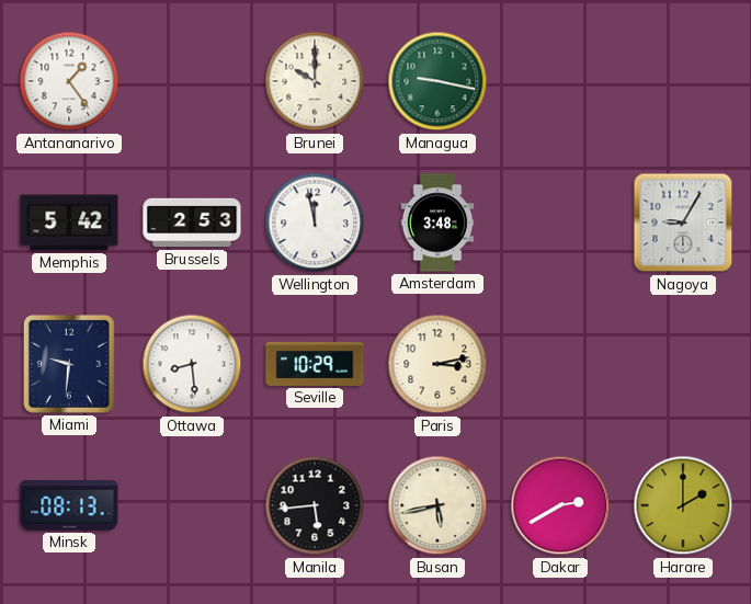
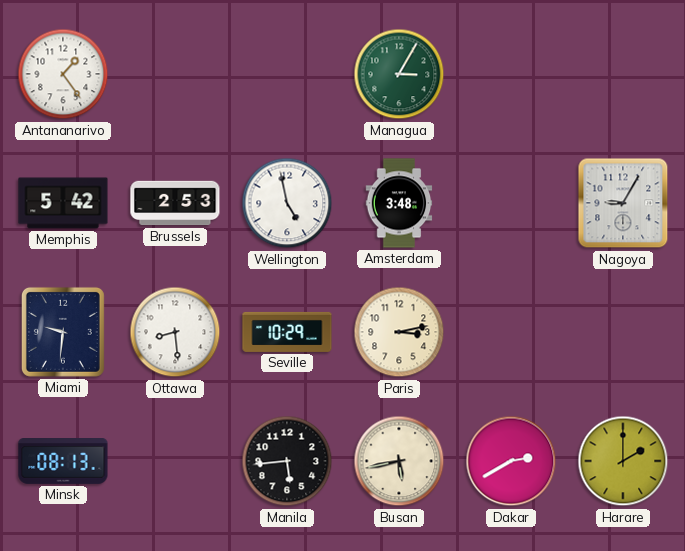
Brunei: 10:00 -> none (315, 81)
Managua: 9:17 -> 3:05 (399, 74)
Wellington: 11:58 -> 4:58 (287, 203)
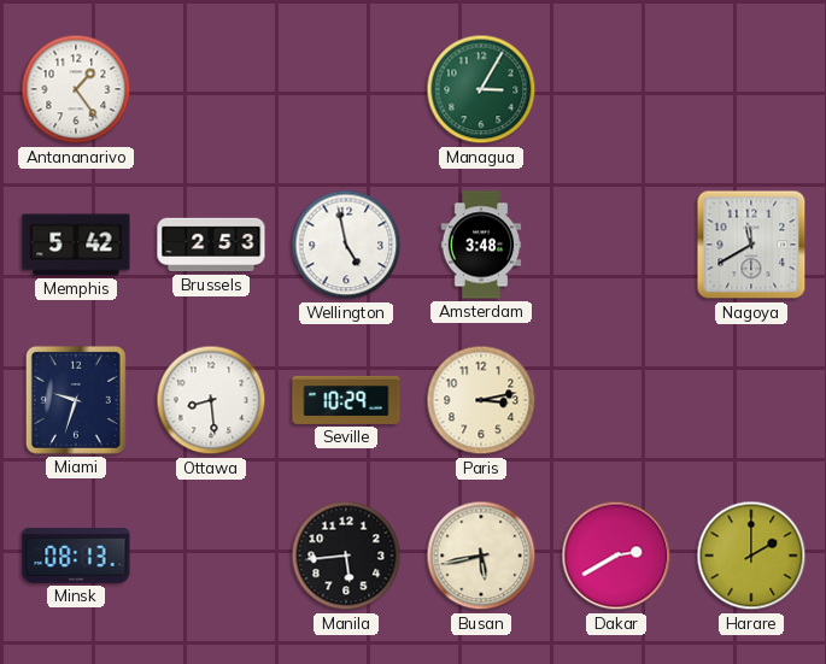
Nagoya: 9:05 -> 11:40 (751, 245)
Miami: 9:31 -> 9:33 (76, 400)
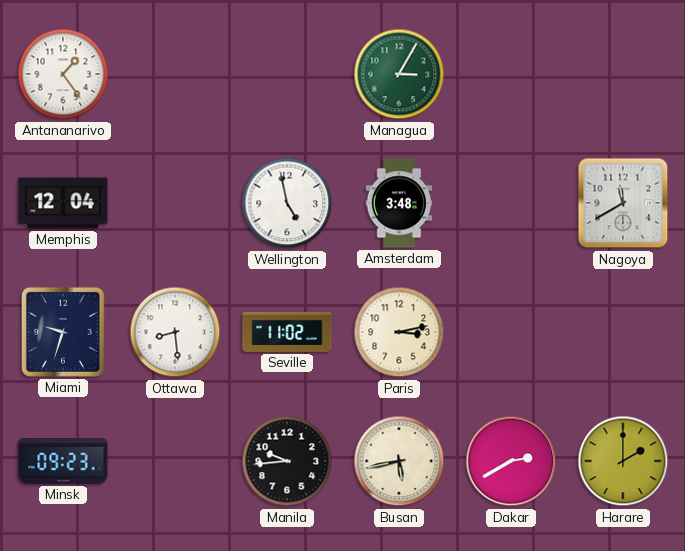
Memphis: 5:42 -> 12:04 (63, 203)
Brussels: 2:53 -> none (211, 245)
Seville: 10:29 -> 11:02 (287, 332)
Minsk: 08:13 -> 09:23 (63, 462)
Manila: 5:44 -> 9:44 (287, 461)
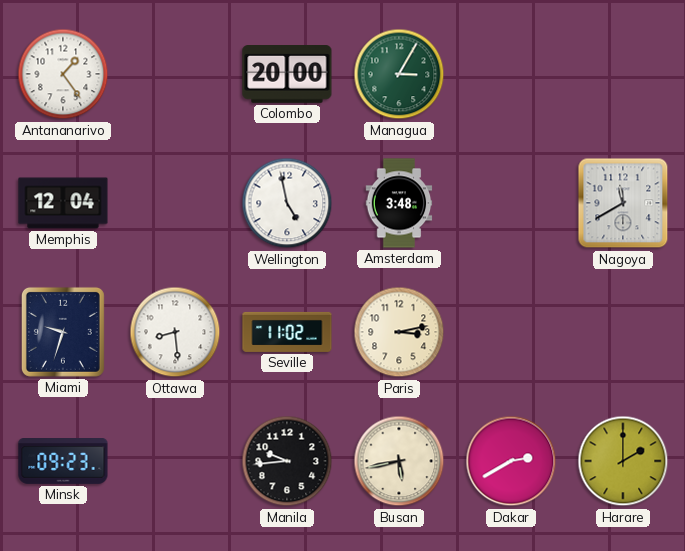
Colombo: none -> 20:00 (287, 75)
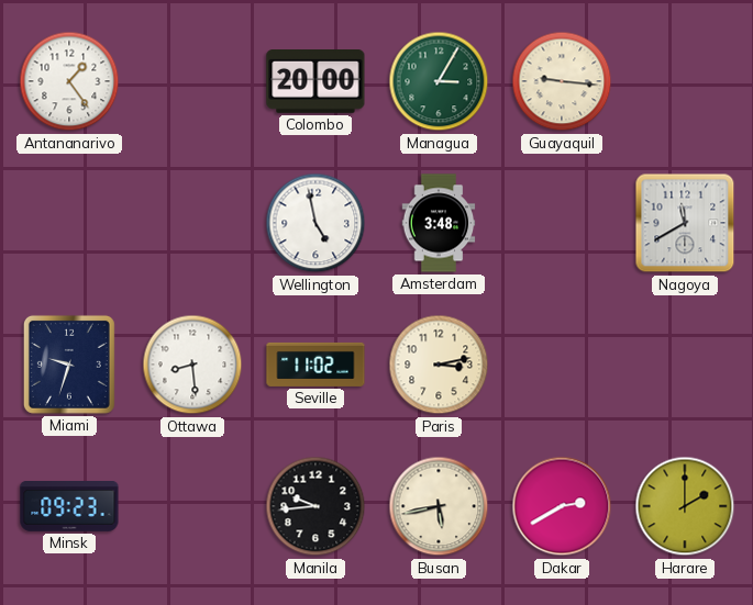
Guayaquil: none -> 9:16 (562, 81)
Memphis: 12:04 -> none (63, 203)
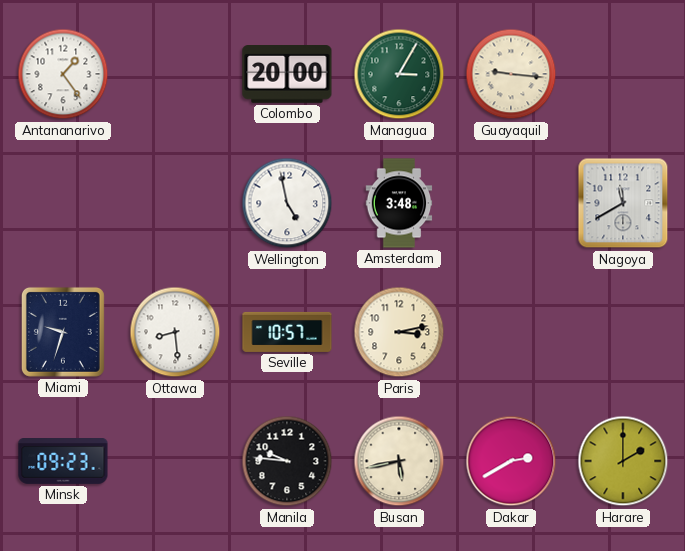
Seville: 11:02 -> 10:57 (287, 332)
Manila: 9:44 -> 9:46 (287, 461)
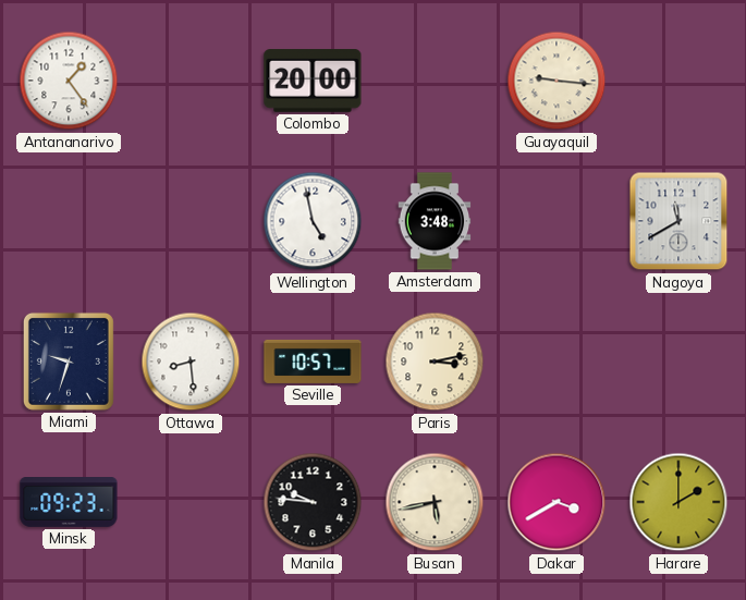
Managua: 3:05 -> none (399, 74)
Dakar: 2:40 -> 3:40 (557, 502)
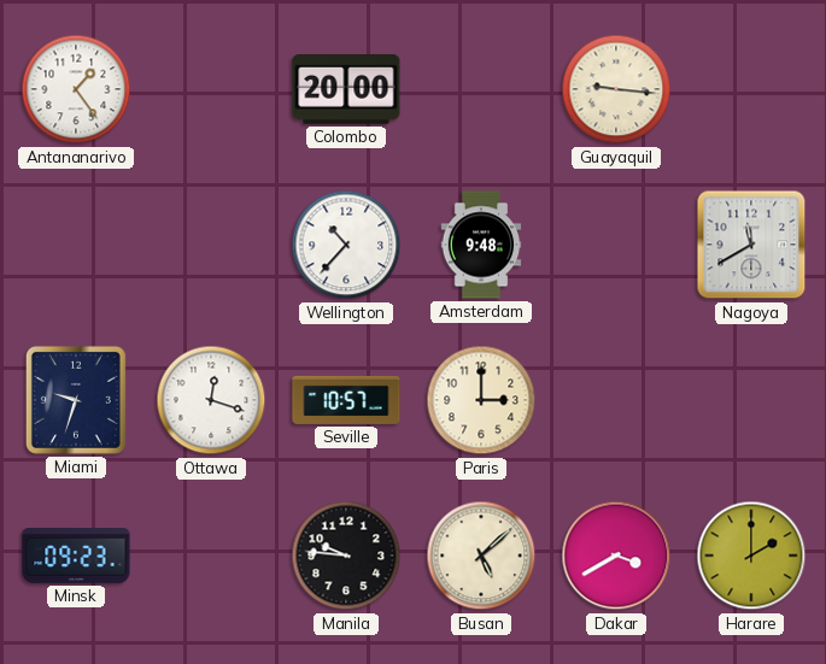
Wellington: 4:58 -> 10:37 (346, 245)
Amsterdam: 3:48 -> 9:48 (481, 245)
Ottawa: 8:29 -> 12:18 (211, 400)
Paris: 3:13 -> 3:00 (481, 400)
Busan: 5:43 -> 5:08 (481, 556)
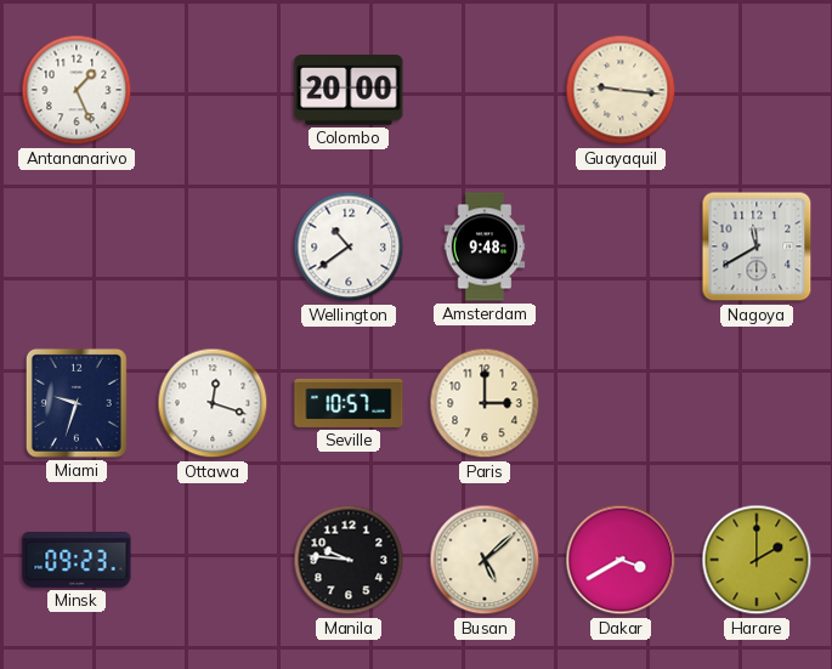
Antananarivo: 1:24 -> 1:26 (77, 90)
Wellington: 10:37 -> 10:39 (349, 246)
